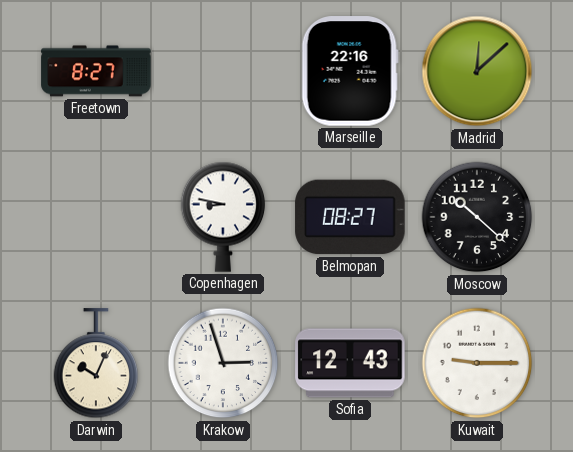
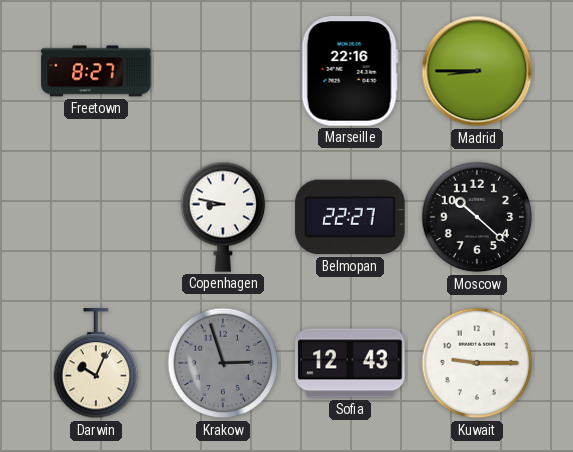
Madrid: 12:08 -> 8:45 (477, 71)
Belmopan: 08:27 -> 22:27 (350, 217)
Krakow dial: white -> grey (223, 363)
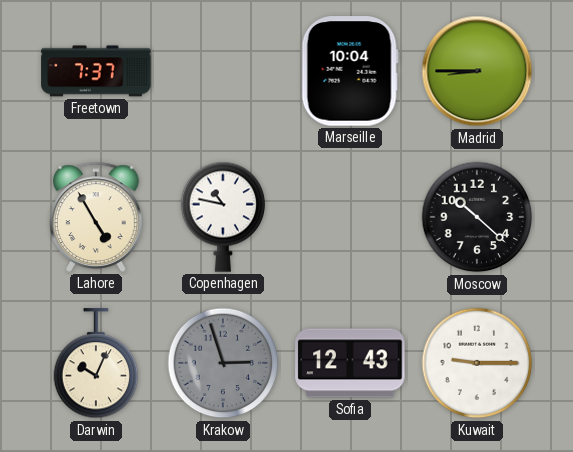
Freetown: 8:27 -> 7:37 (96, 71)
Marseille: 22:16 -> 10:04 (350, 71)
Lahore: none -> 4:55 (97, 217)
Copenhagen: 8:47 -> 10:47 (223, 217)
Belmopan: 22:27 -> none (350, 217)
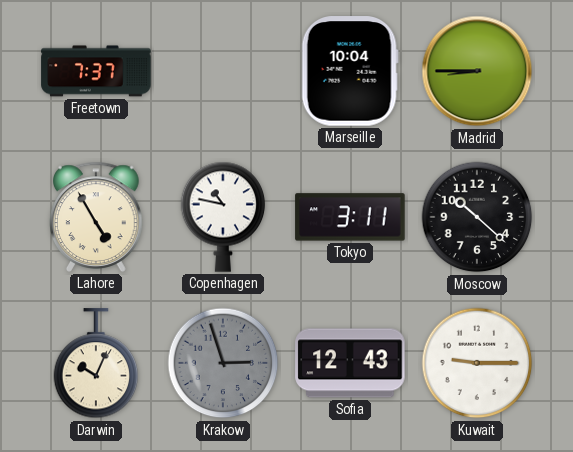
Tokyo: none -> 3:11 (350, 217)
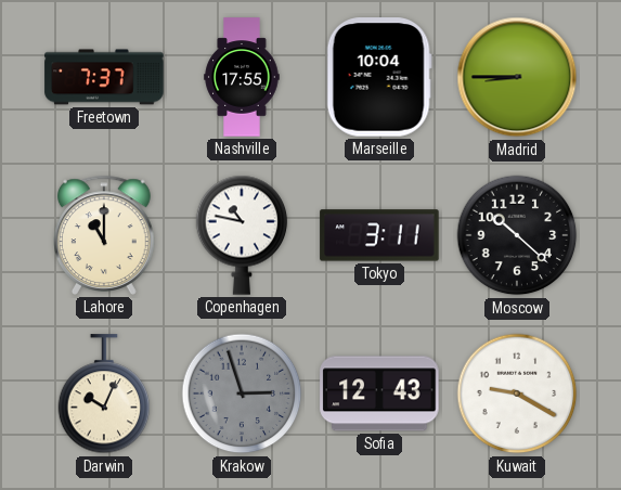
Nashville: none -> 17:55 (242, 77)
Lahore: 4:55 -> 11:00 (105, 235)
Kuwait: 9:15 -> 9:20 (517, 394)
